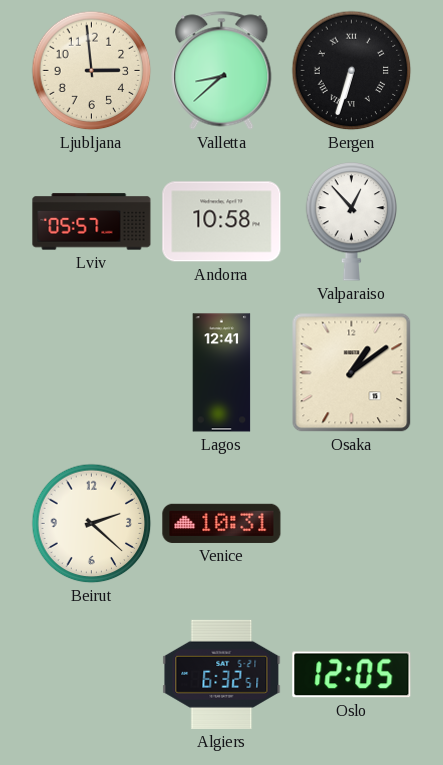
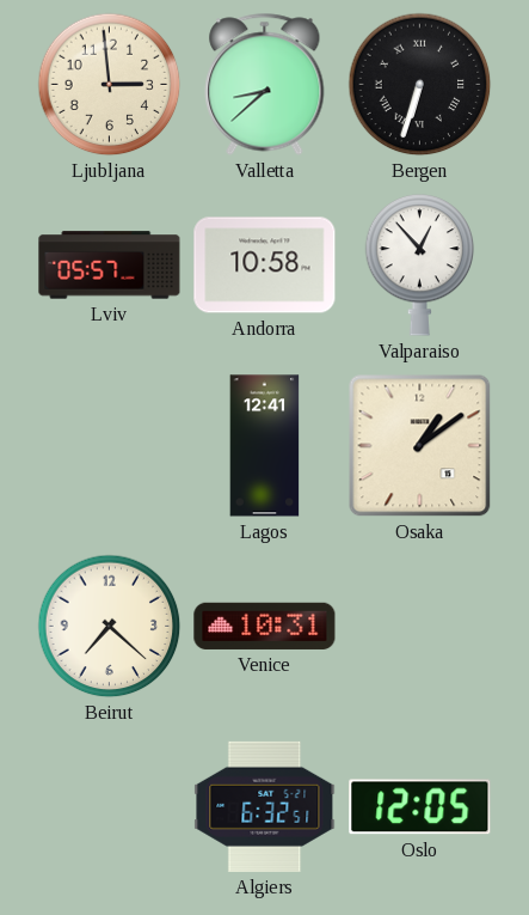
Beirut: 2:22 -> 7:22 (110, 627)
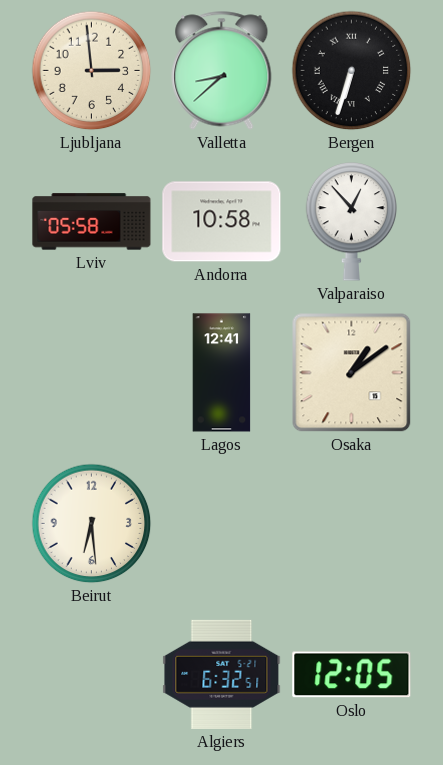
Lviv: 05:57 -> 05:58 (92, 222)
Beirut: 7:22 -> 6:29 (92, 524)
Venice: 10:31 -> none (265, 626)
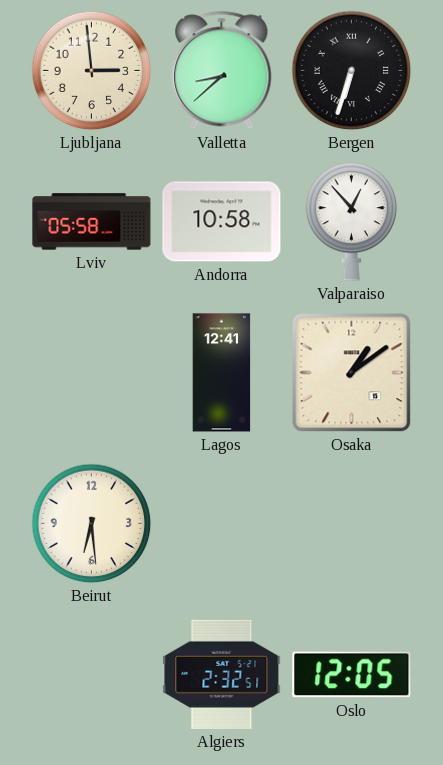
Algiers: 6:32 -> 2:32 (222, 674)
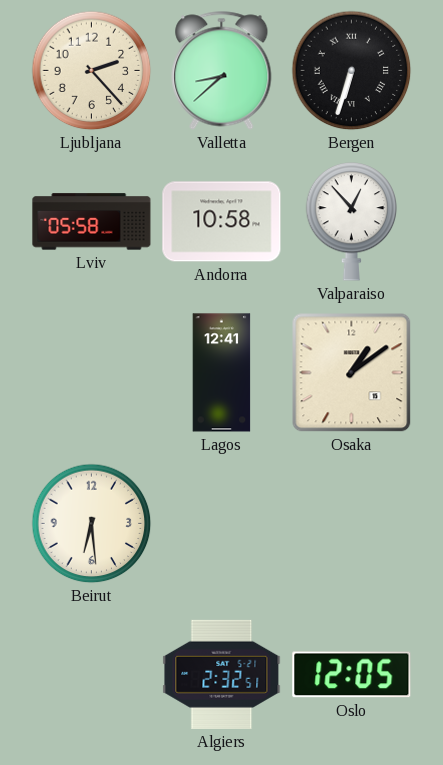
Ljubljana: 2:59 -> 2:23 (92, 71)
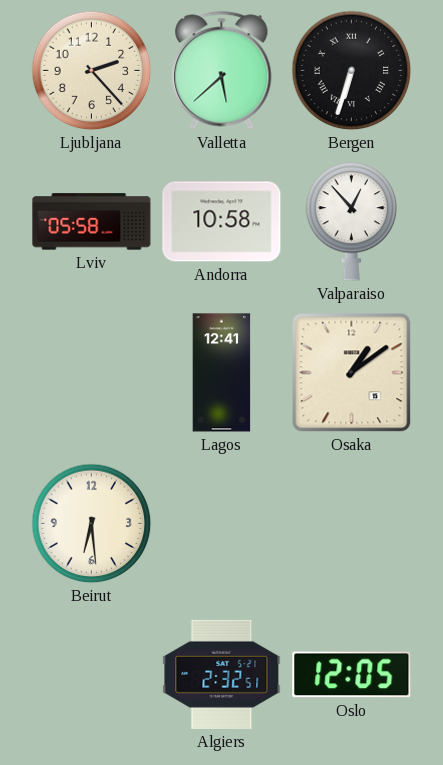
Valletta: 8:38 -> 5:38 (222, 71)
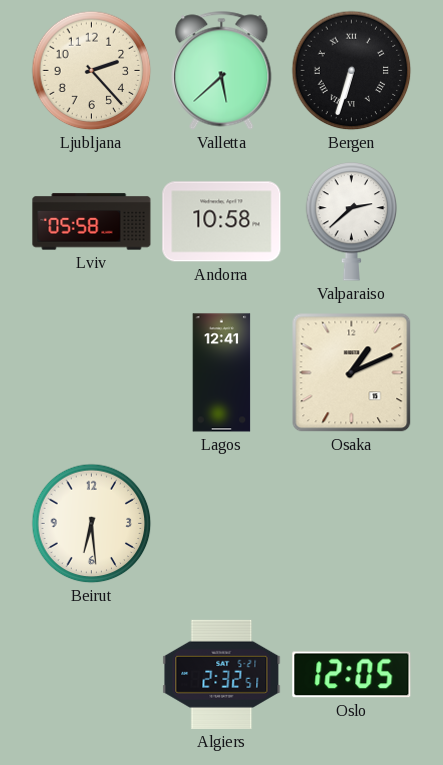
Valparaiso: 12:53 -> 2:38 (352, 222)
Osaka: 1:09 -> 1:11 (352, 373)
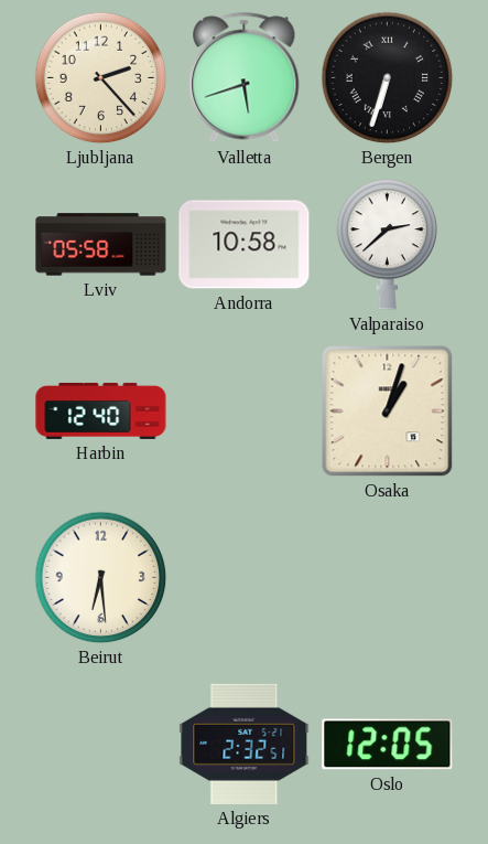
Valletta: 5:38 -> 5:42 (245, 78)
Harbin: none -> 12:40 (101, 410)
Lagos: 12:41 -> none (222, 373)
Osaka: 1:11 -> 1:03 (388, 412)
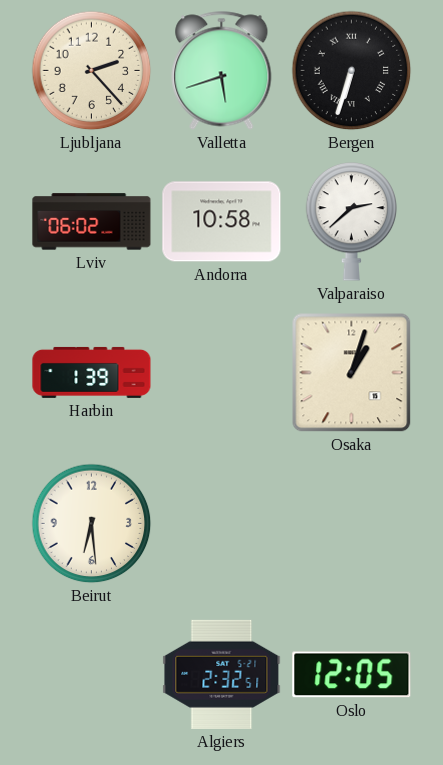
Lviv: 05:58 -> 06:02 (92, 222)
Harbin: 12:40 -> 1:39 (92, 372)
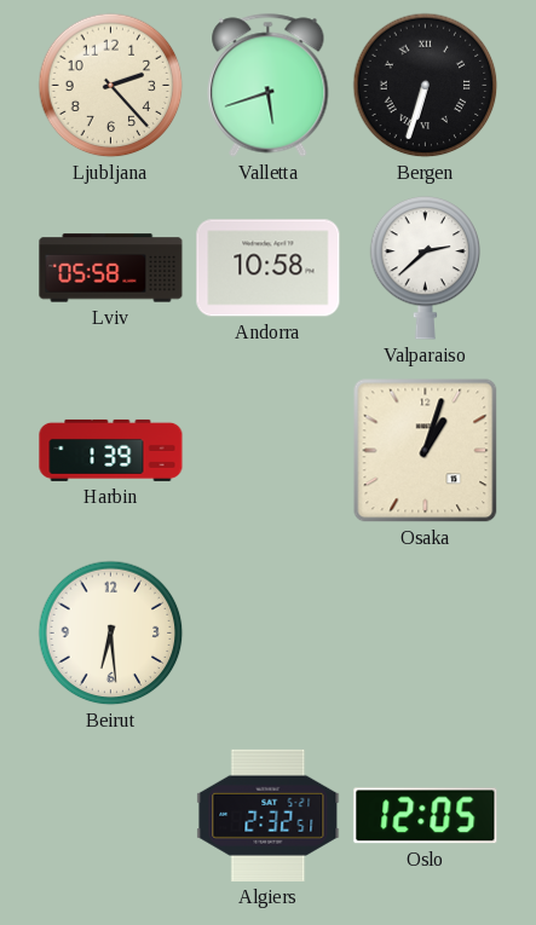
Lviv: 06:02 -> 05:58 (111, 268)
